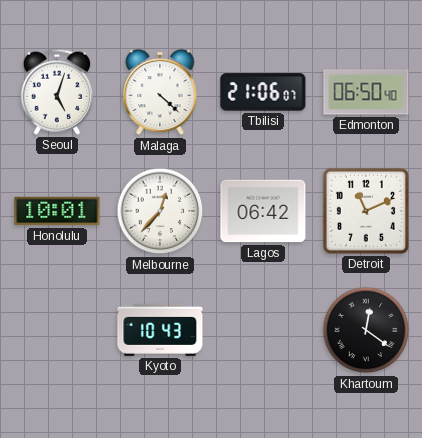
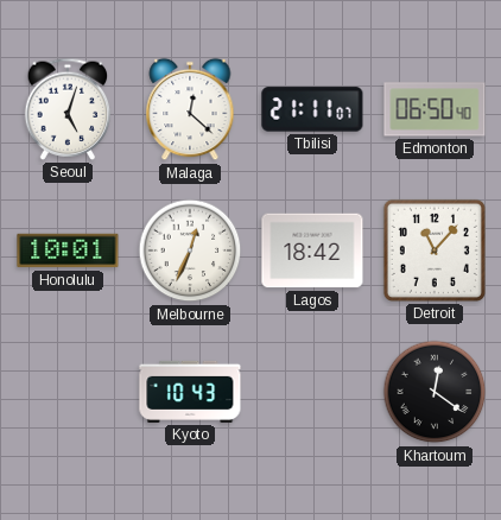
Malaga: 4:22 -> 12:22 (190, 109)
Tbilisi: 21:06 -> 21:11 (312, 109)
Melbourne: 12:37 -> 12:34 (190, 251)
Lagos: 06:42 -> 18:42 (312, 251)
Detroit: 11:11 -> 11:07 (435, 251)
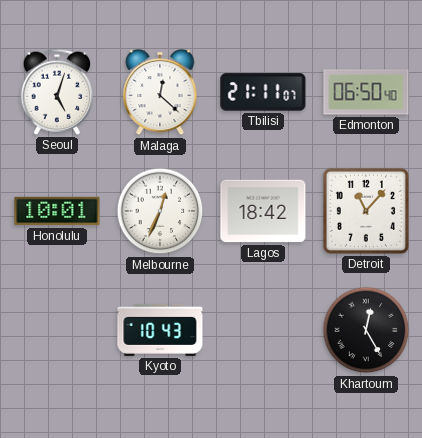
Khartoum: 12:21 -> 12:25 (366, 330)
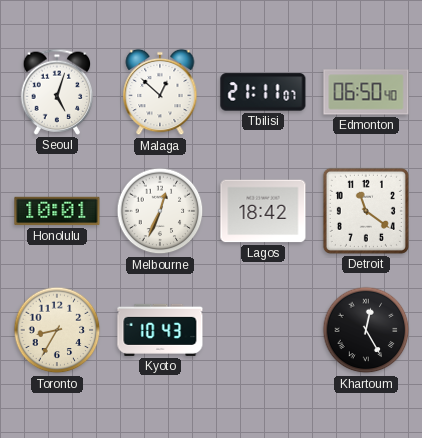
Malaga: 12:22 -> 12:52 (160, 92)
Detroit: 11:07 -> 11:21 (366, 211)
Toronto: none -> 8:35 (57, 330)
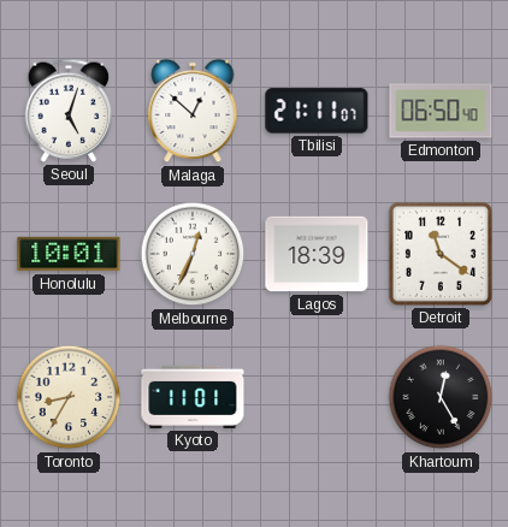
Lagos: 18:42 -> 18:39 (317, 254)
Kyoto: 10:43 -> 11:01 (193, 397)
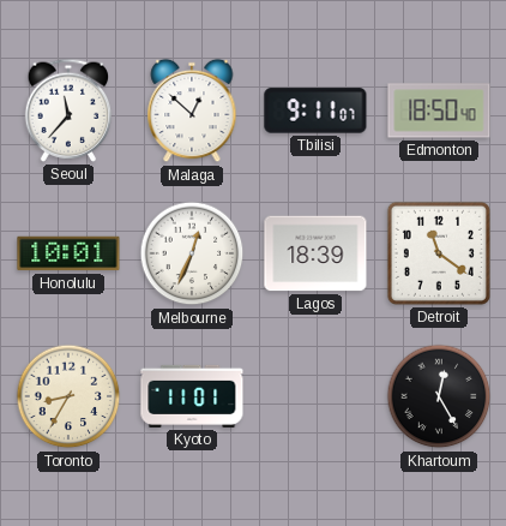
Seoul: 5:03 -> 11:37 (68, 110)
Tbilisi: 21:11 -> 9:11 (315, 110)
Edmonton: 06:50 -> 18:50 (439, 110)
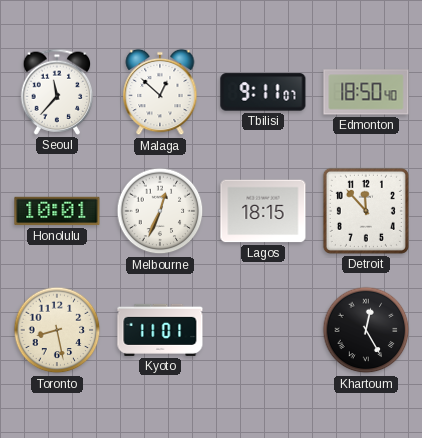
Lagos: 18:39 -> 18:15 (263, 211)
Detroit: 11:21 -> 11:53 (366, 211)
Toronto: 8:35 -> 8:28 (57, 330)
